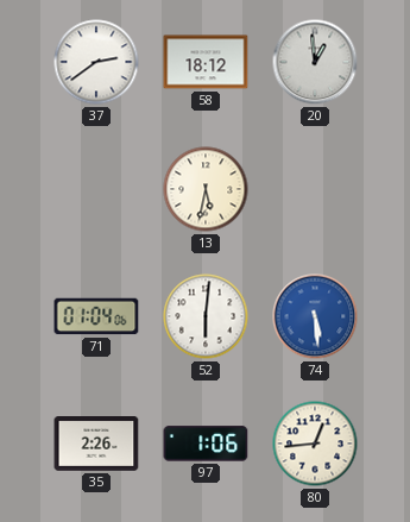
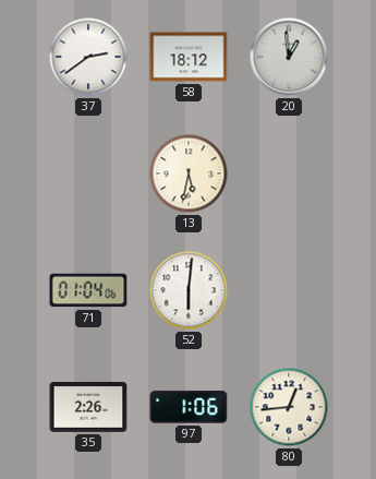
74: 5:29 -> none (315, 316)
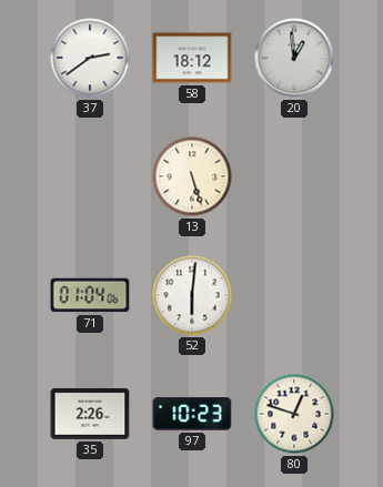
13: 5:32 -> 5:27 (192, 176)
97: 1:06 -> 10:23 (192, 414)
80: 12:44 -> 12:48 (294, 414)
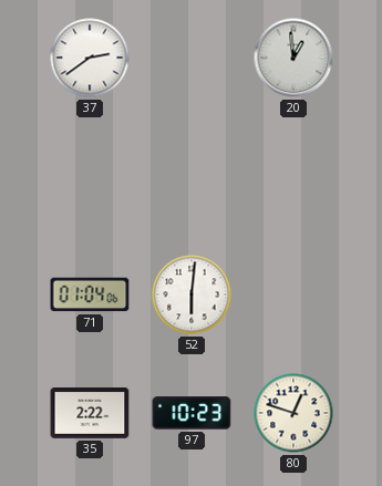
58: 18:12 -> none (192, 58)
13: 5:27 -> none (192, 176)
35: 2:26 -> 2:22 (90, 414)
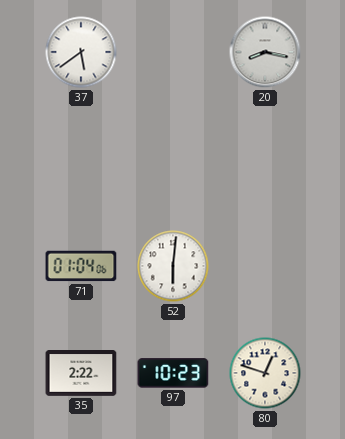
37: 2:39 -> 5:39 (81, 52)
20: 12:59 -> 8:17 (265, 52)
